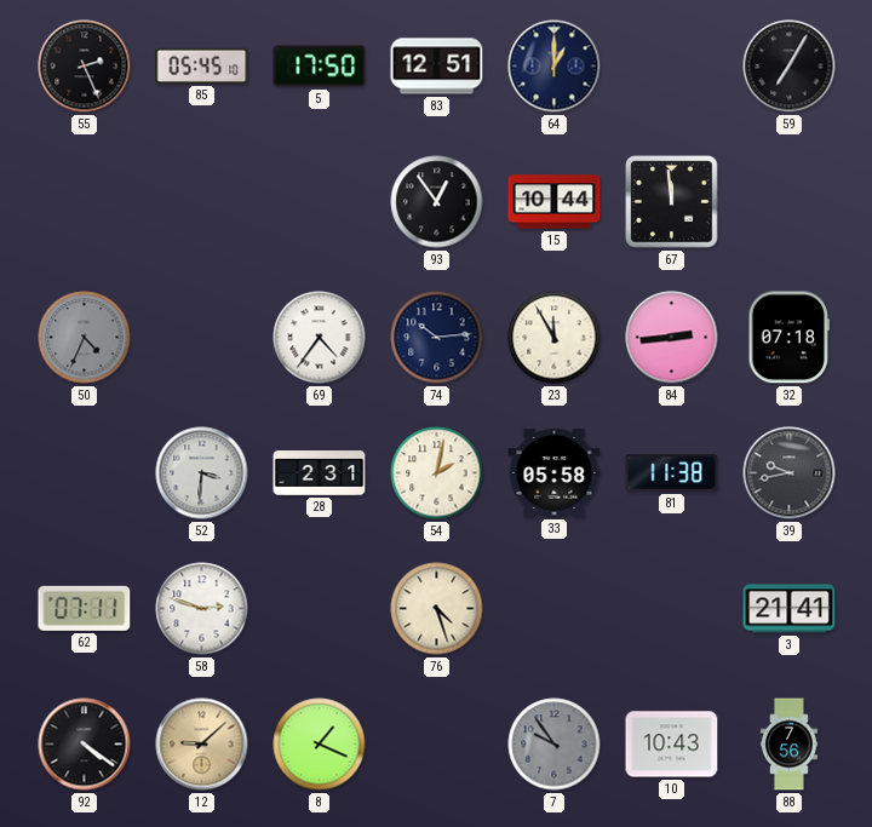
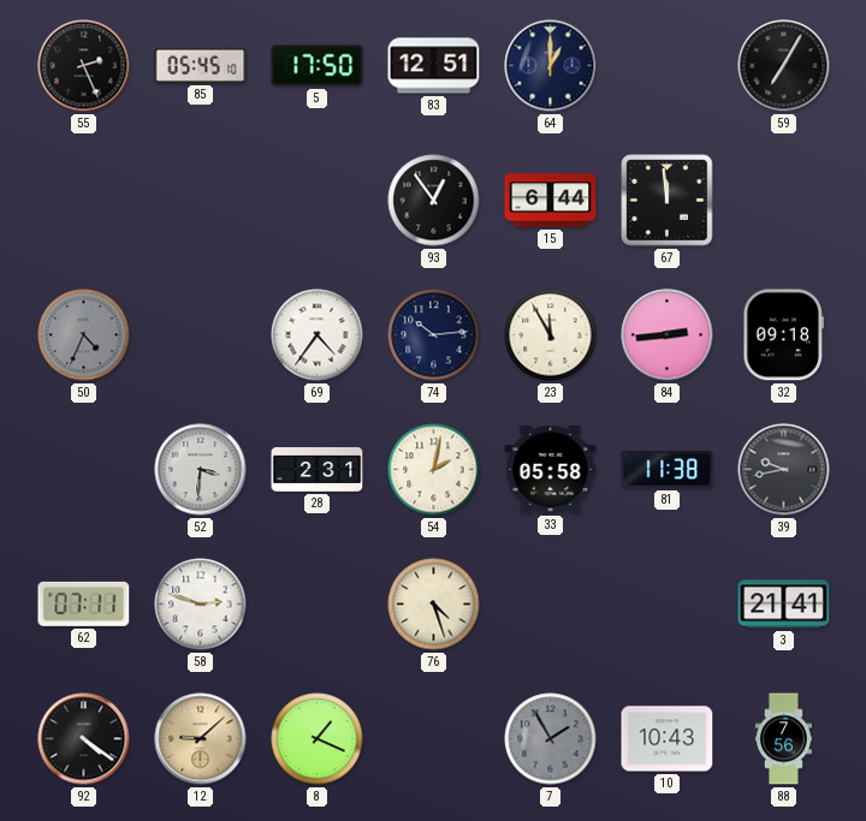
15: 10:44 -> 6:44 (551, 201)
32: 07:18 -> 09:18 (783, 335)
7: 9:54 -> 1:55 (551, 739)
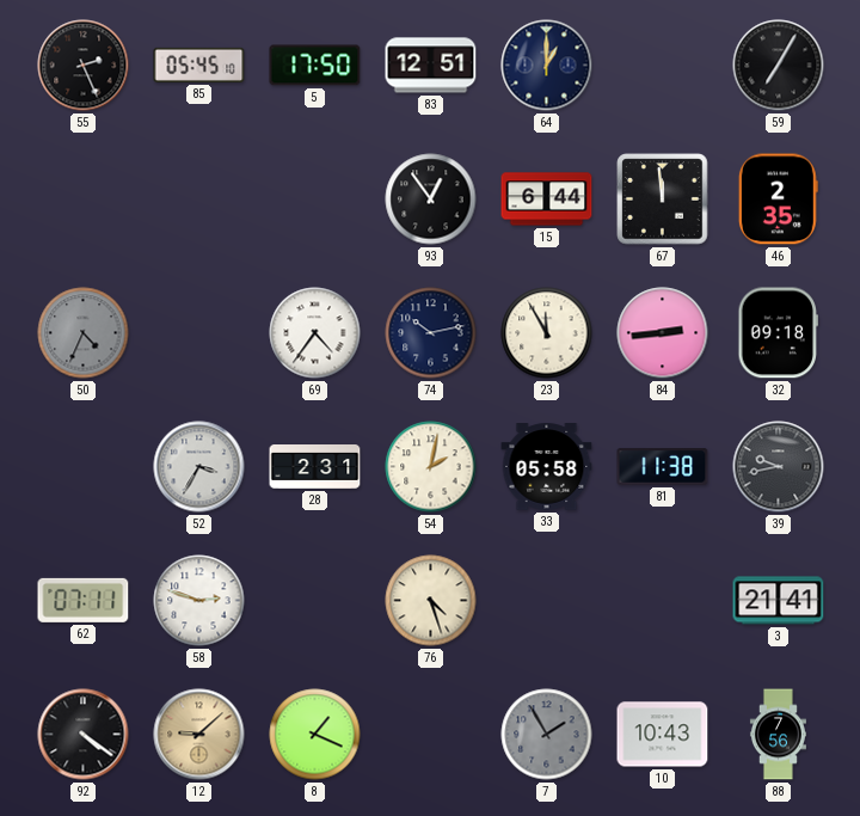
46: none -> 2:35 (778, 200)
74: 10:14 -> 10:13 (431, 333)
52: 3:31 -> 3:35 (199, 467)
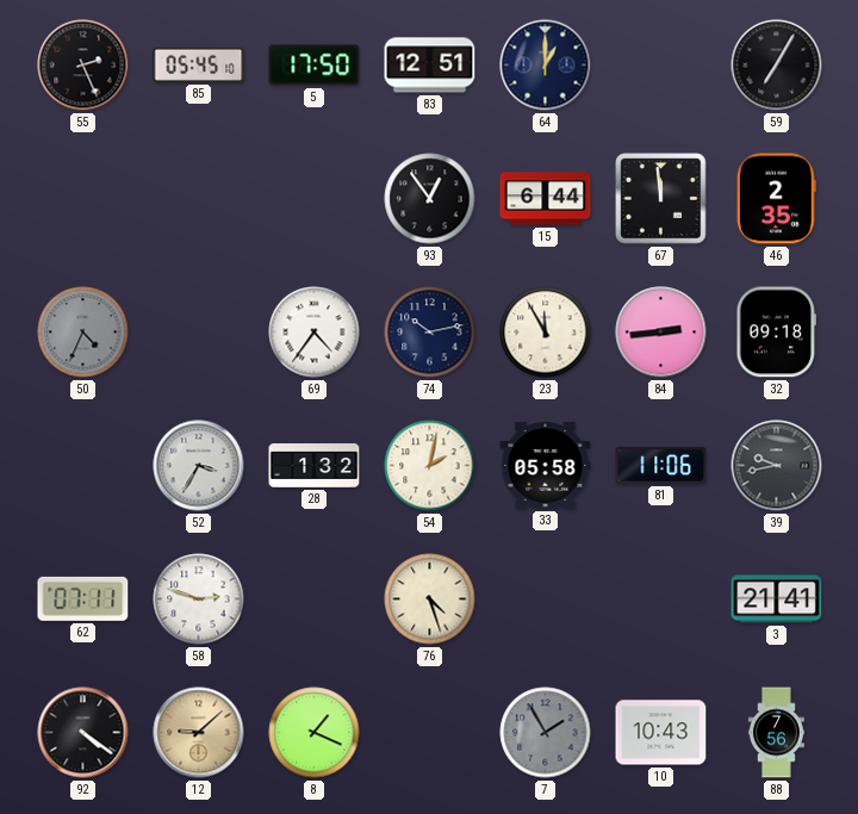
28: 2:31 -> 1:32 (315, 466)
81: 11:38 -> 11:06 (661, 466)
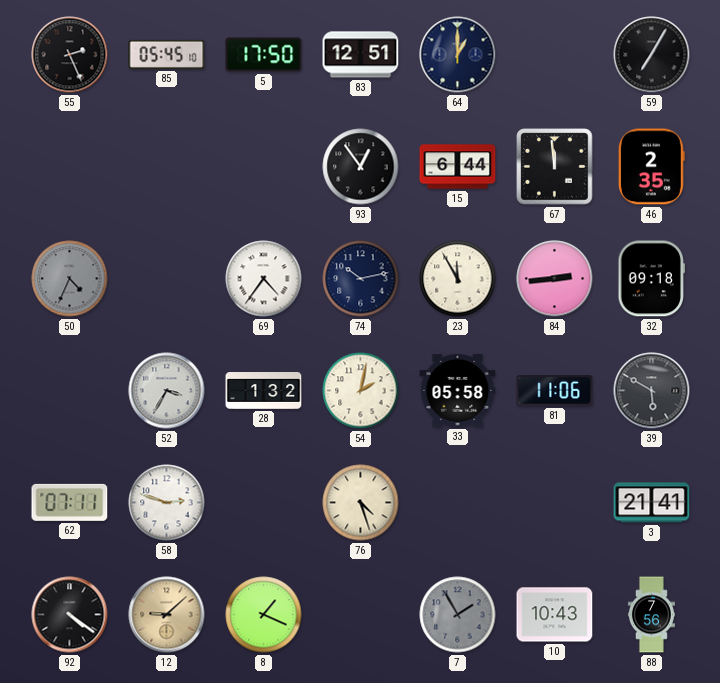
39: 9:43 -> 5:50 (652, 391)
